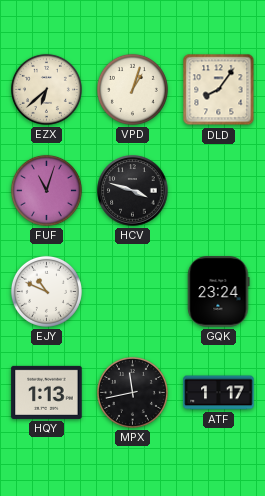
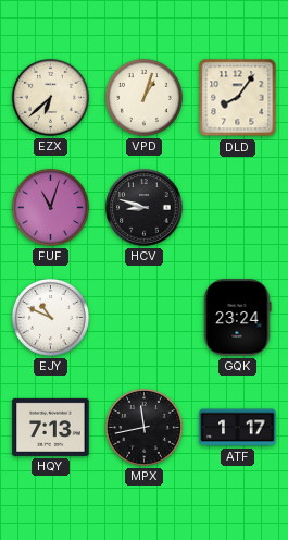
HCV: 3:48 -> 8:48 (145, 208)
HQY: 1:13 -> 7:13 (51, 427)
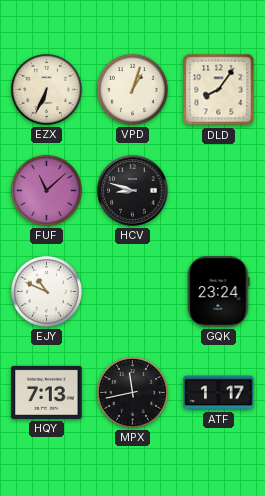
EZX: 6:38 -> 6:34 (46, 89)
FUF: 11:03 -> 11:08 (46, 190)
